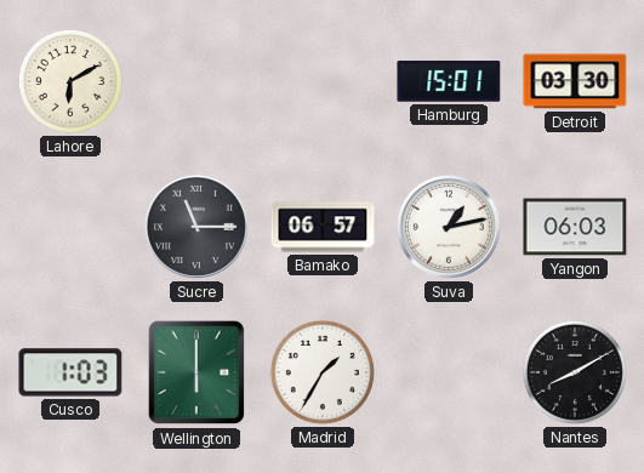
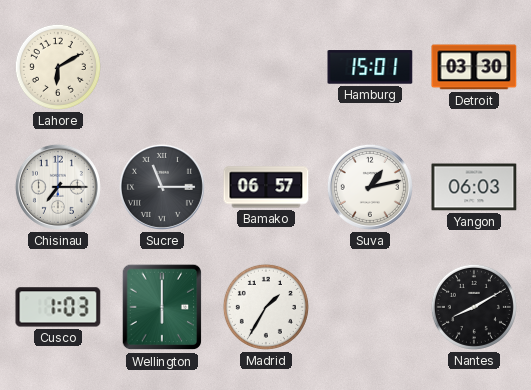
Chisinau: none -> 7:15 (58, 187)
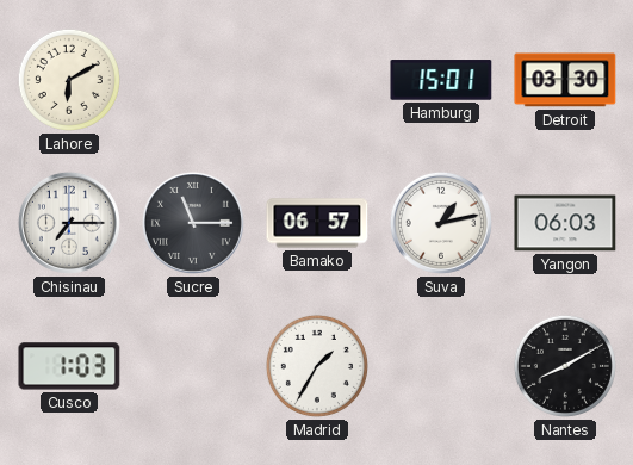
Wellington: 6:00 -> none (162, 307)
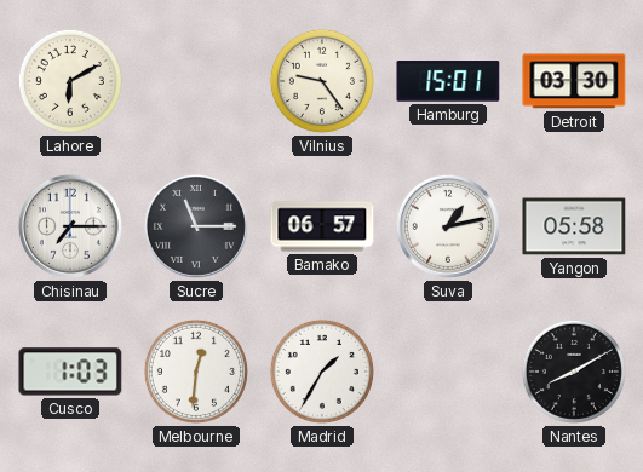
Vilnius: none -> 9:24 (322, 81)
Yangon: 06:03 -> 05:58 (574, 226)
Melbourne: none -> 12:31 (196, 372)
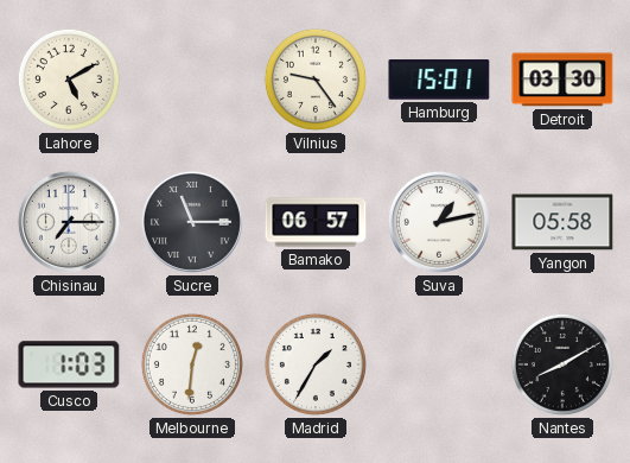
Lahore: 6:10 -> 5:10 (69, 80)
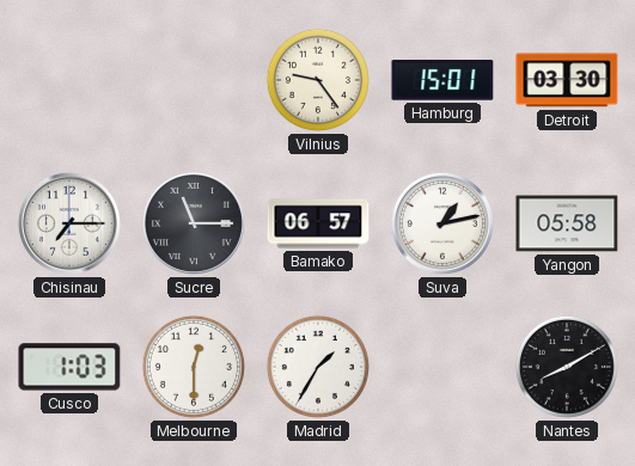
Lahore: 5:10 -> none (69, 80)
Melbourne: 12:31 -> 12:30 (194, 367)
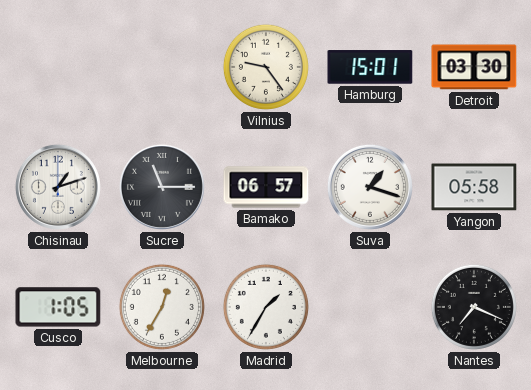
Chisinau: 7:15 -> 1:12 (58, 187)
Suva: 1:13 -> 1:18 (370, 187)
Cusco: 1:03 -> 1:05 (58, 307)
Melbourne: 12:30 -> 12:35 (162, 307)
Nantes: 8:10 -> 7:19 (474, 307)
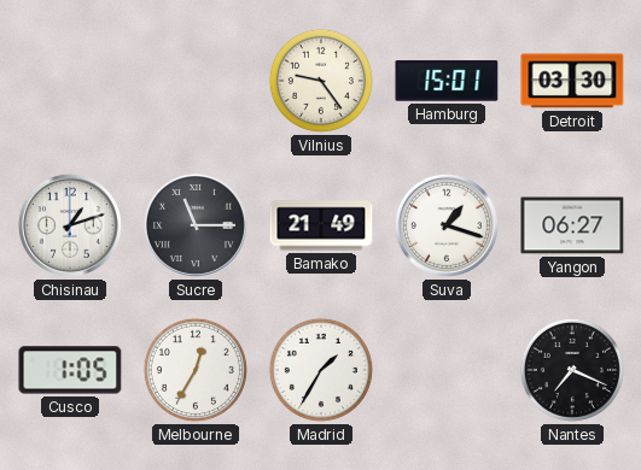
Bamako: 06:57 -> 21:49 (321, 225)
Yangon: 05:58 -> 06:27 (572, 225)
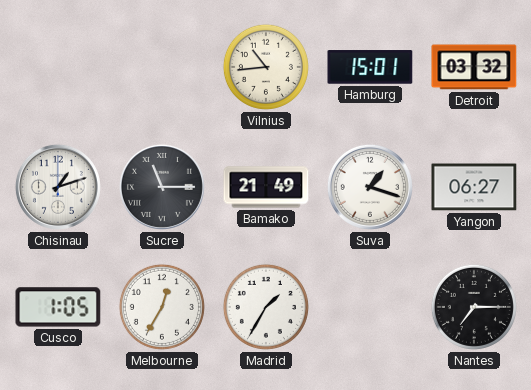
Vilnius: 9:24 -> 10:44 (266, 67)
Detroit: 03:30 -> 03:32 (474, 67)
Nantes: 7:19 -> 7:15 (474, 307)
